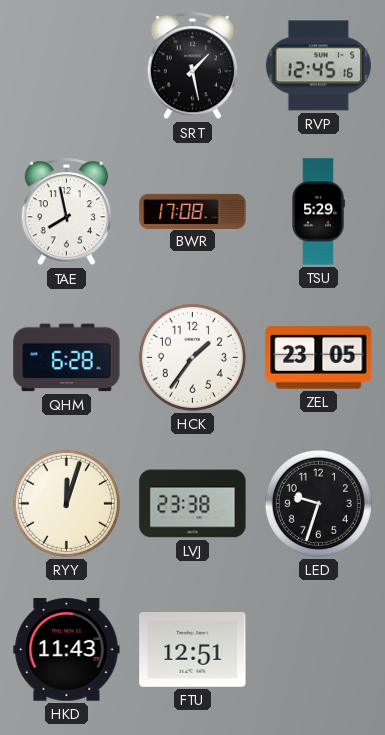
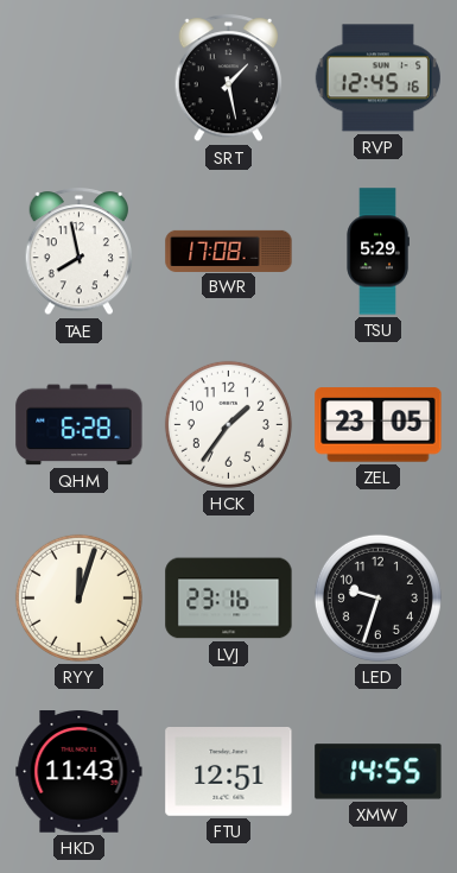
LVJ: 23:38 -> 23:16 (229, 599)
XMW: none -> 14:55 (379, 772)
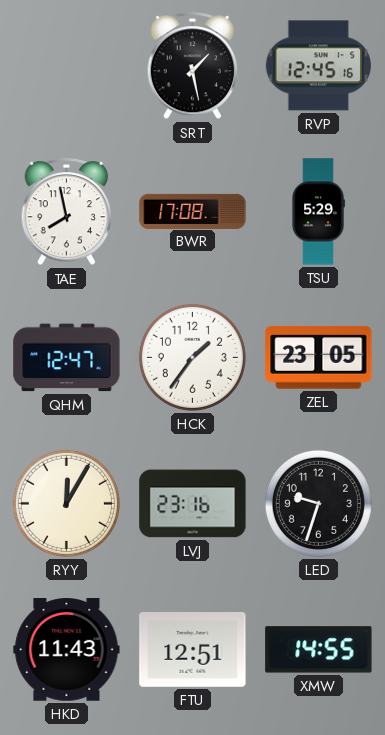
QHM: 6:28 -> 12:47 (67, 358)
RYY: 12:03 -> 12:05 (66, 503)
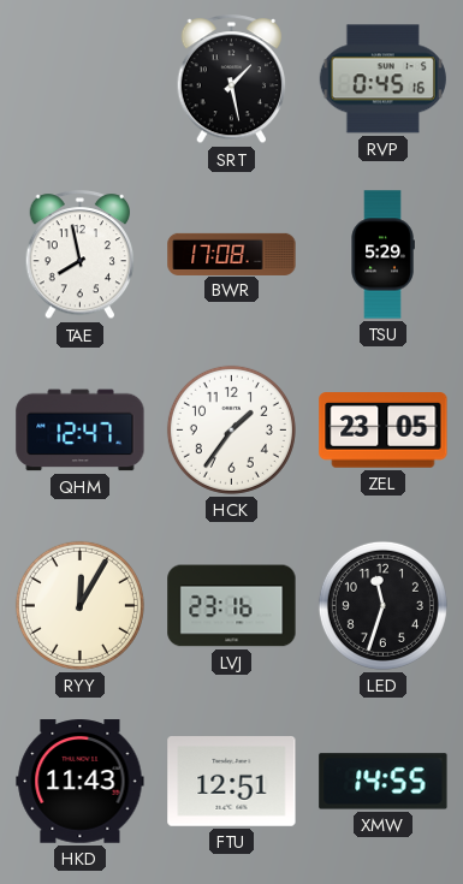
RVP: 12:45 -> 0:45 (382, 79)
LED: 9:33 -> 11:33 (382, 605)
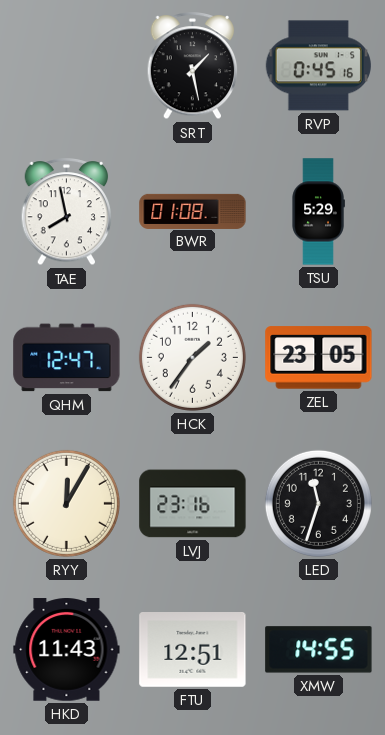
BWR: 17:08 -> 01:08 (193, 211)
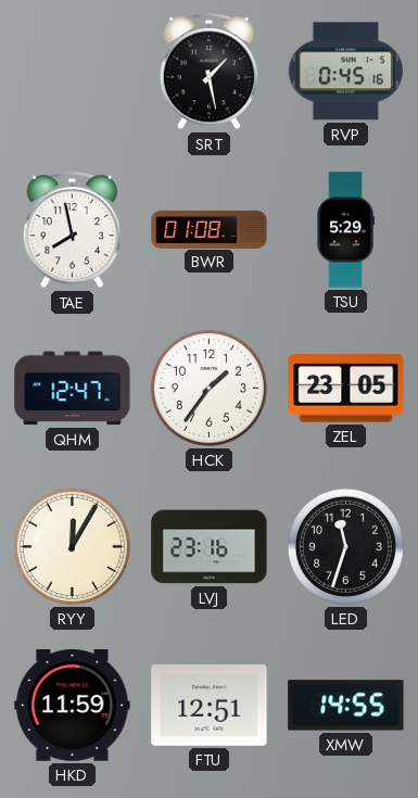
HKD: 11:43 -> 11:59 (73, 706)
